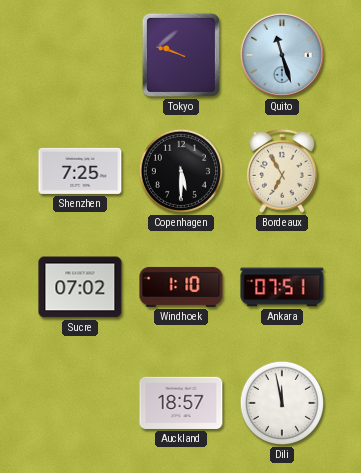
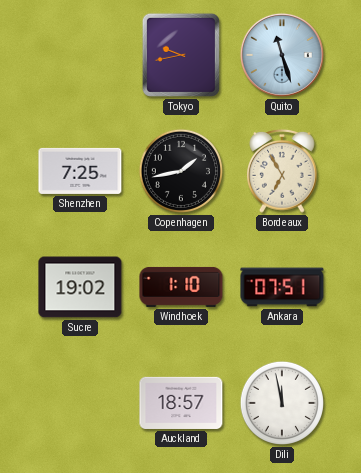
Tokyo: 9:48 -> 9:43 (181, 55)
Copenhagen: 5:30 -> 1:43 (181, 171)
Sucre: 07:02 -> 19:02 (80, 287)
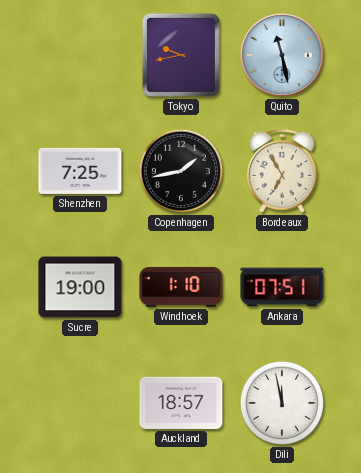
Quito: 11:27 -> 11:28 (282, 55)
Sucre: 19:02 -> 19:00 (80, 287)
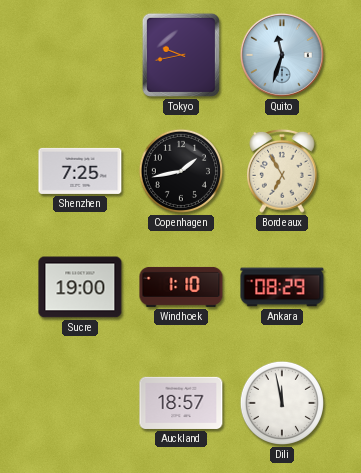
Quito: 11:28 -> 11:33 (282, 55)
Ankara: 07:51 -> 08:29 (282, 287)
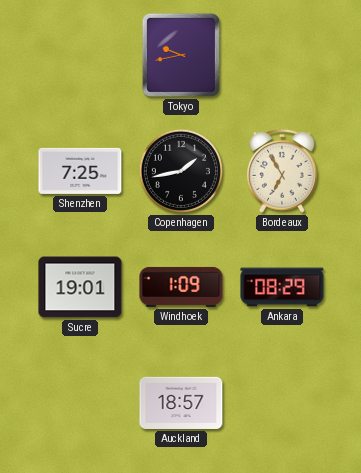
Quito: 11:33 -> none (282, 55)
Sucre: 19:00 -> 19:01 (80, 287)
Windhoek: 1:10 -> 1:09 (181, 287)
Dili: 11:58 -> none (282, 403)
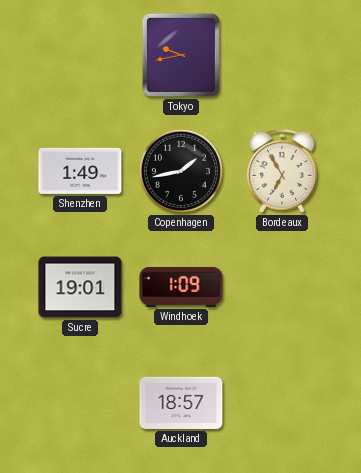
Shenzhen: 7:25 -> 1:49 (80, 171)
Ankara: 08:29 -> none (282, 287)
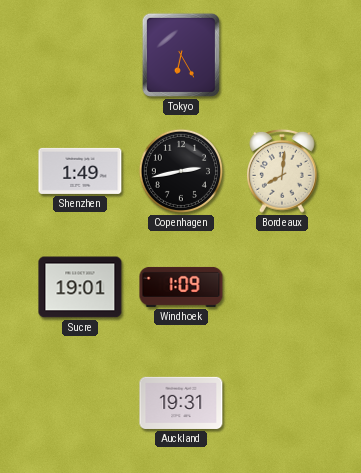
Tokyo: 9:43 -> 6:25 (181, 55)
Copenhagen: 1:43 -> 2:43 (181, 171)
Bordeaux: 6:55 -> 8:01 (283, 171)
Auckland: 18:57 -> 19:31 (181, 403)
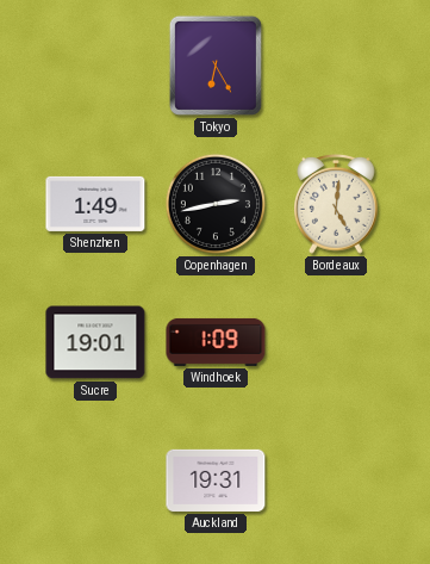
Bordeaux: 8:01 -> 5:01 (337, 204)
